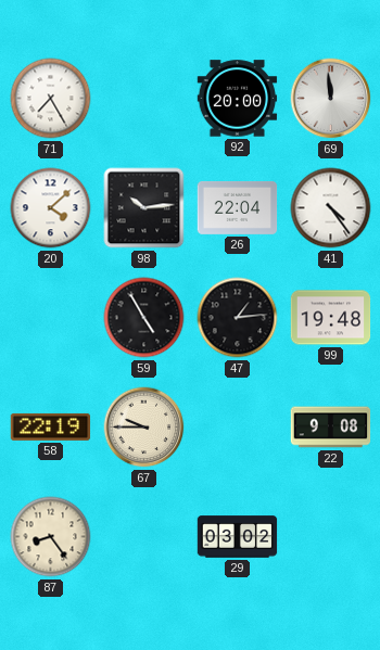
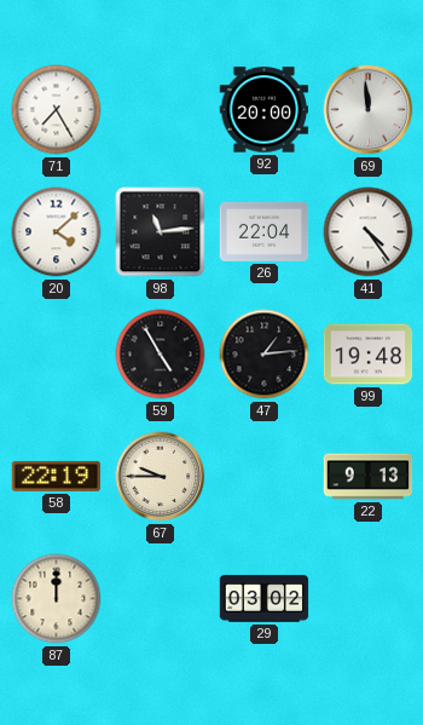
98: 10:14 -> 11:14 (161, 232)
22: 9:08 -> 9:13 (369, 477)
87: 8:24 -> 12:00 (57, 599)
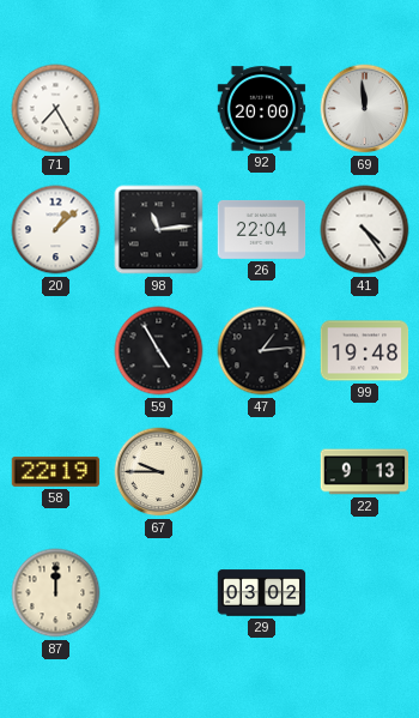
20: 4:08 -> 1:08 (56, 230)
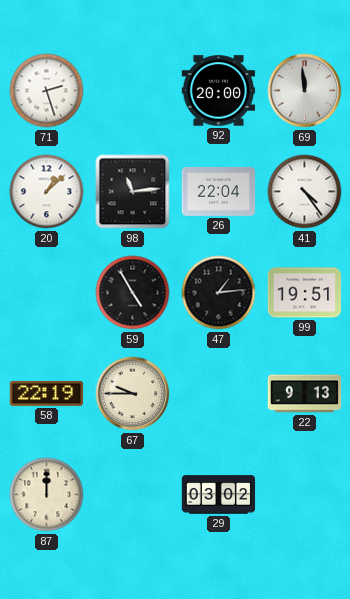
71: 7:25 -> 2:27 (47, 91)
99: 19:48 -> 19:51 (305, 293)
